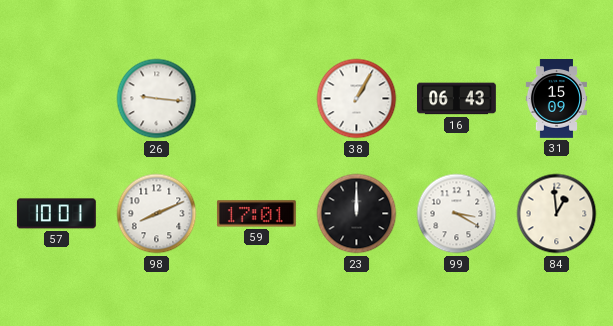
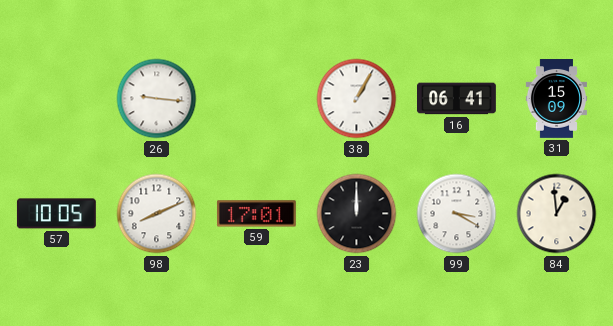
16: 06:43 -> 06:41 (457, 99)
57: 10:01 -> 10:05 (56, 214)
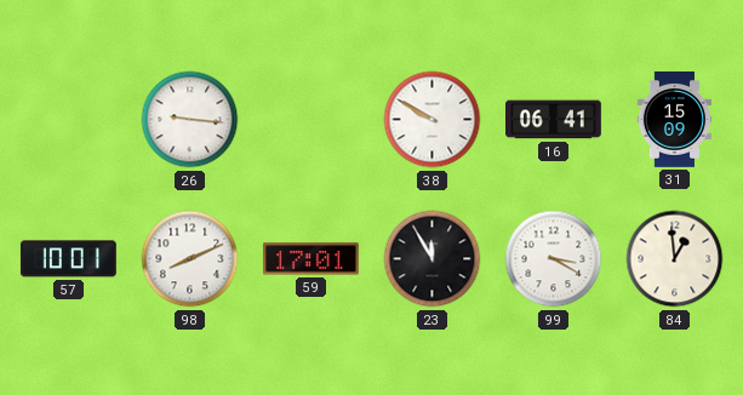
38: 1:05 -> 9:50 (433, 120)
57: 10:05 -> 10:01 (68, 259)
23: 12:00 -> 11:55 (433, 259)
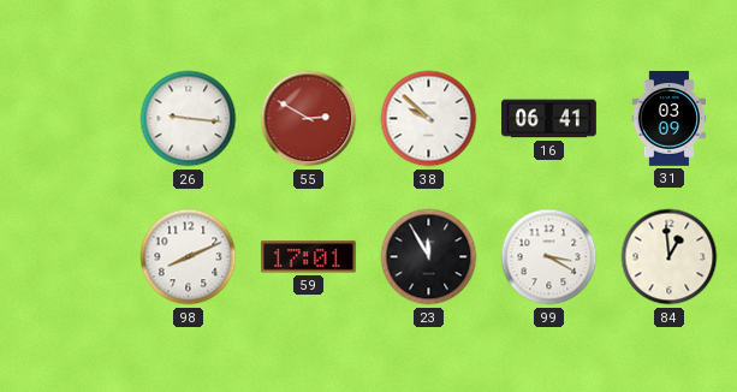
55: none -> 2:50 (309, 119)
38: 9:50 -> 9:52 (429, 119)
31: 15:09 -> 03:09 (668, 119)
57: 10:01 -> none (68, 259)
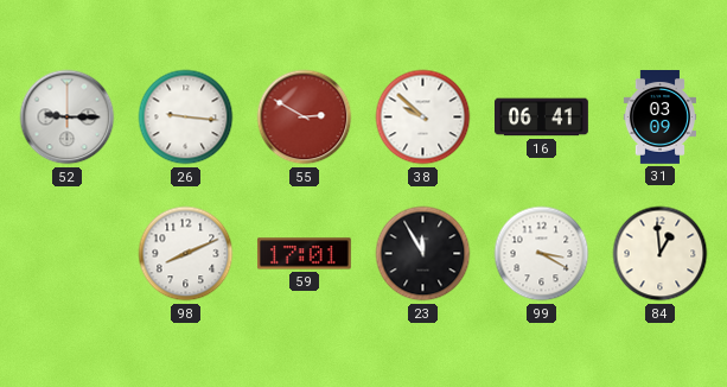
52: none -> 9:15 (68, 118)
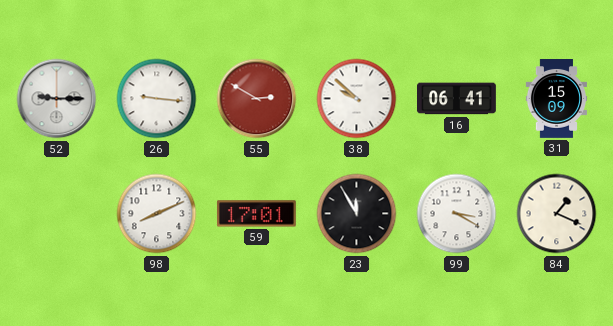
31: 03:09 -> 15:09 (556, 99)
84: 12:59 -> 1:19 (557, 214)
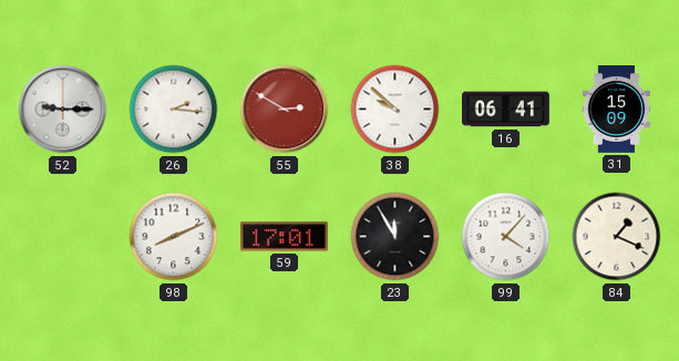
26: 9:16 -> 2:16 (174, 110)
99: 3:20 -> 4:07 (506, 237)
